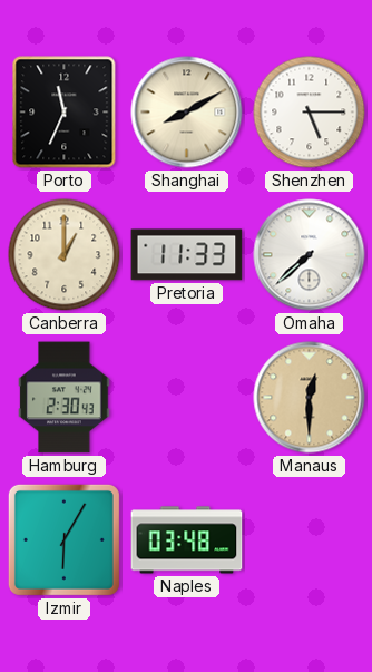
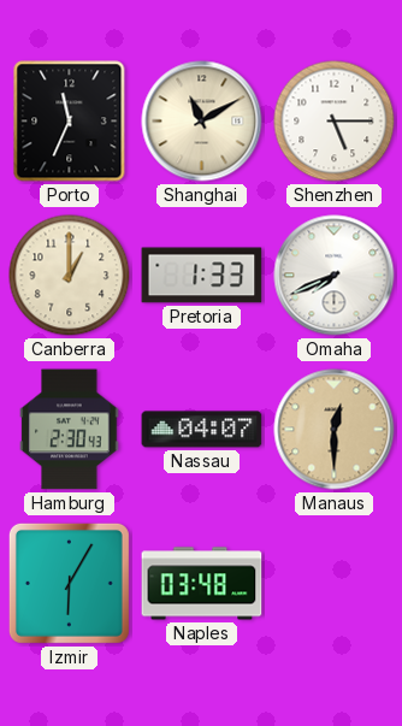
Shanghai: 8:10 -> 11:10 (202, 122)
Pretoria: 11:33 -> 1:33 (202, 276)
Omaha: 7:38 -> 7:41 (335, 276)
Nassau: none -> 04:07 (202, 430)
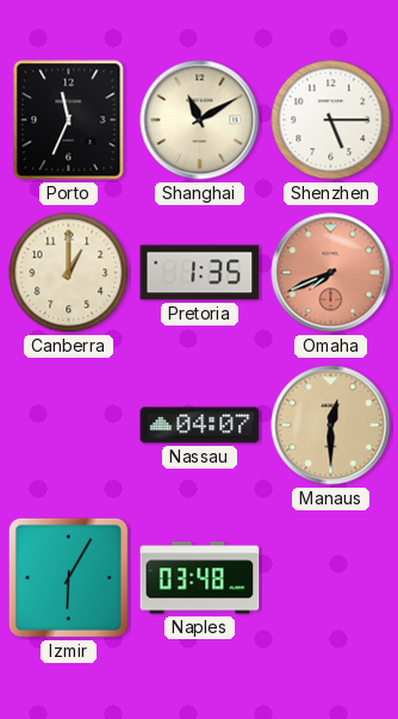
Pretoria: 1:33 -> 1:35 (200, 273)
Omaha dial: white -> salmon (331, 273)
Hamburg: 2:30 -> none (70, 430)
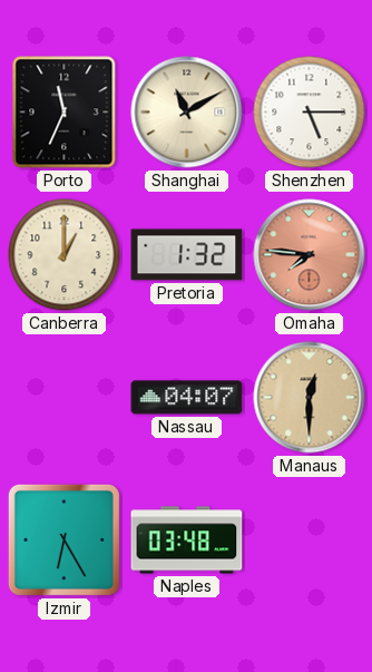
Pretoria: 1:35 -> 1:32 (187, 255)
Omaha: 7:41 -> 7:46 (310, 255)
Izmir: 6:05 -> 6:25 (63, 539)
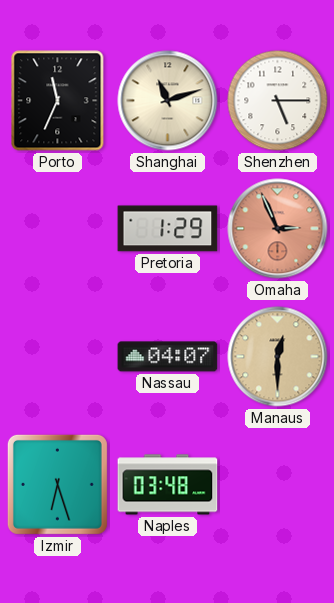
Shanghai: 11:10 -> 11:12 (168, 101)
Canberra: 1:00 -> none (65, 255)
Pretoria: 1:32 -> 1:29 (168, 229)
Omaha: 7:46 -> 2:56 (278, 229)
Izmir: 6:25 -> 6:27 (57, 484)
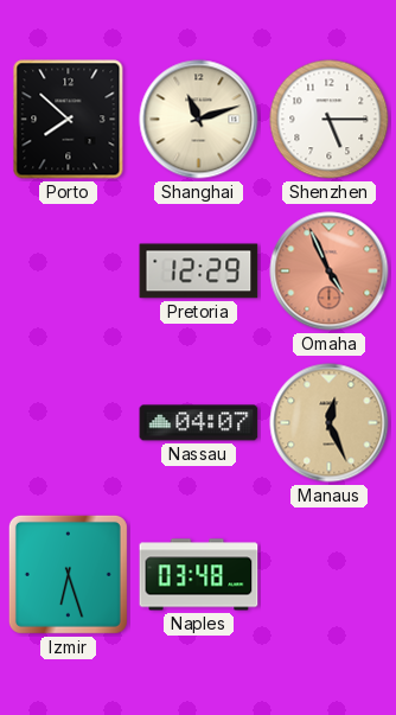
Porto: 11:34 -> 7:52 (69, 120)
Pretoria: 1:29 -> 12:29 (199, 272)
Omaha: 2:56 -> 4:56 (330, 272)
Manaus: 12:30 -> 12:26 (330, 423)
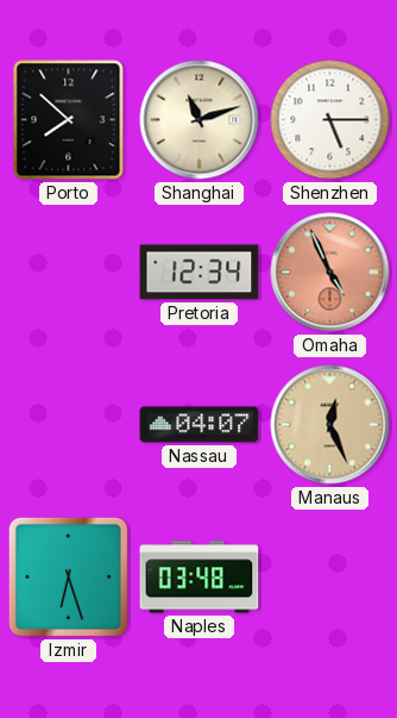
Pretoria: 12:29 -> 12:34 (200, 273)
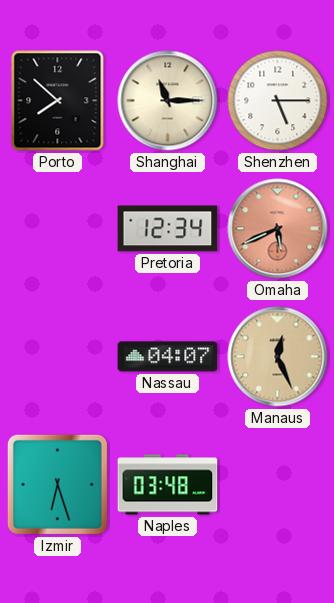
Shanghai: 11:12 -> 11:15 (168, 101)
Omaha: 4:56 -> 5:41 (278, 229)
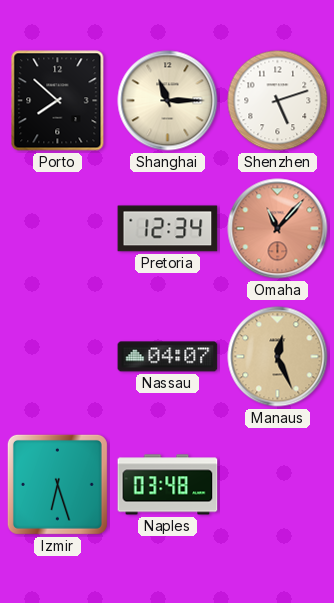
Shenzhen: 5:15 -> 5:12 (278, 101)
Omaha: 5:41 -> 11:07 (278, 229)
